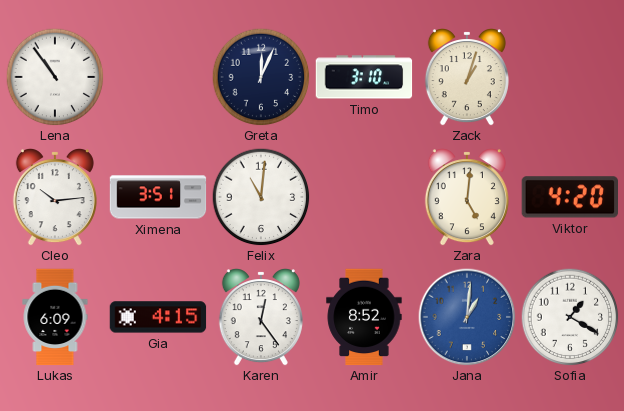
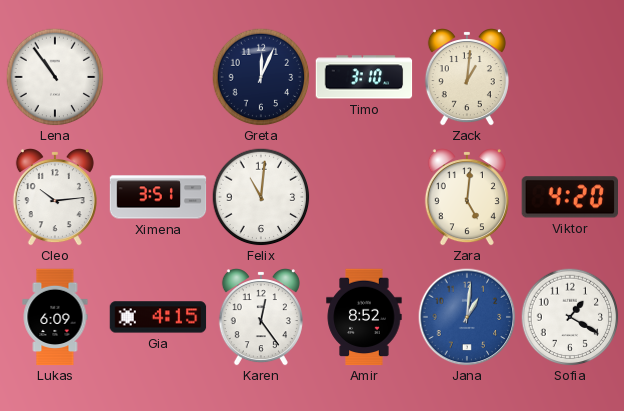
Zack: 1:03 -> 1:01 (467, 78)
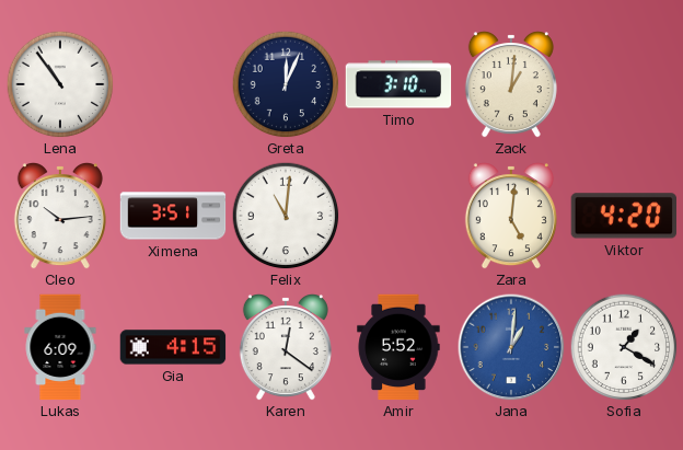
Karen: 12:24 -> 12:21 (286, 348)
Amir: 8:52 -> 5:52 (398, 347)
